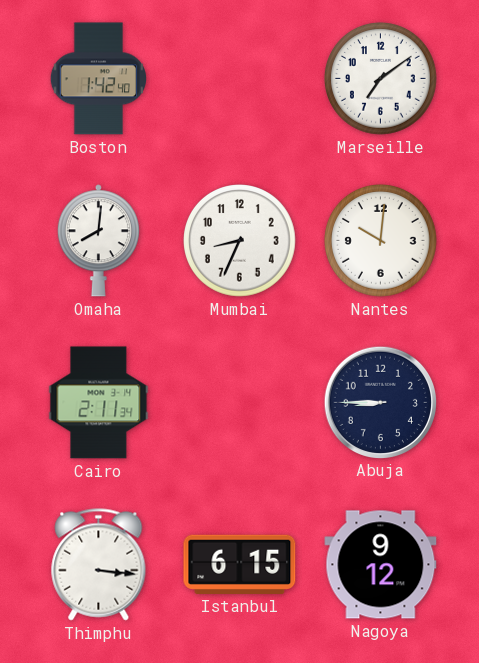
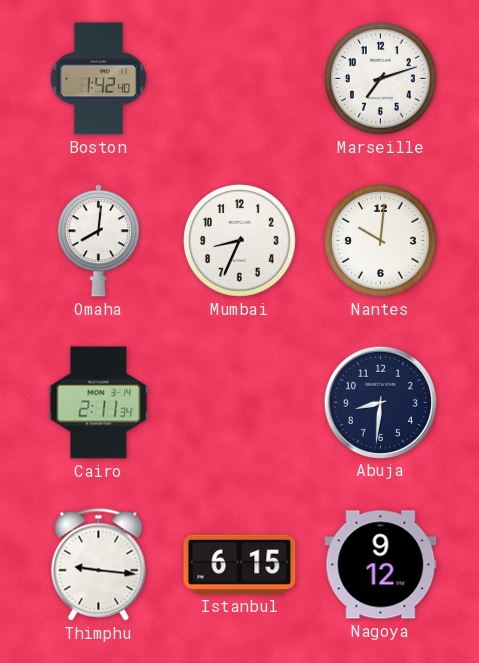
Marseille: 7:09 -> 7:12 (381, 79)
Abuja: 8:45 -> 8:31 (380, 402)
Thimphu: 3:16 -> 9:16 (99, 565)
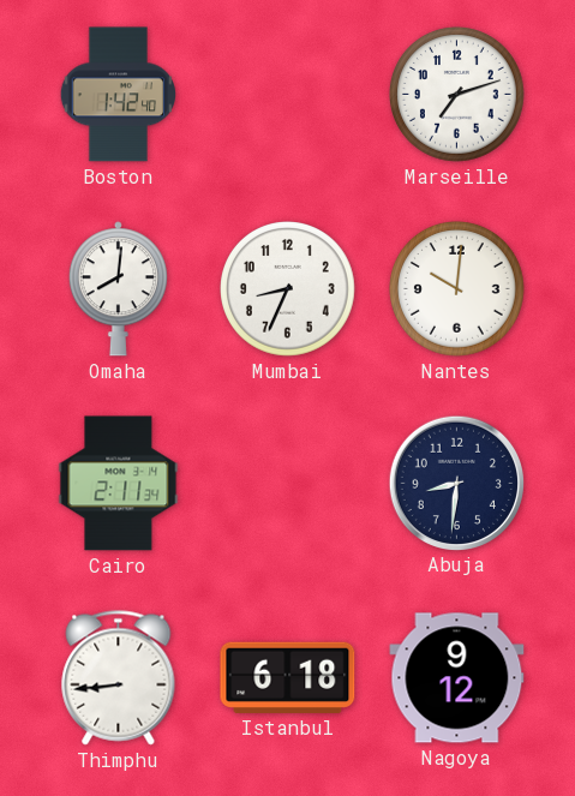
Thimphu: 9:16 -> 8:44 (119, 678)
Istanbul: 6:15 -> 6:18 (288, 677)
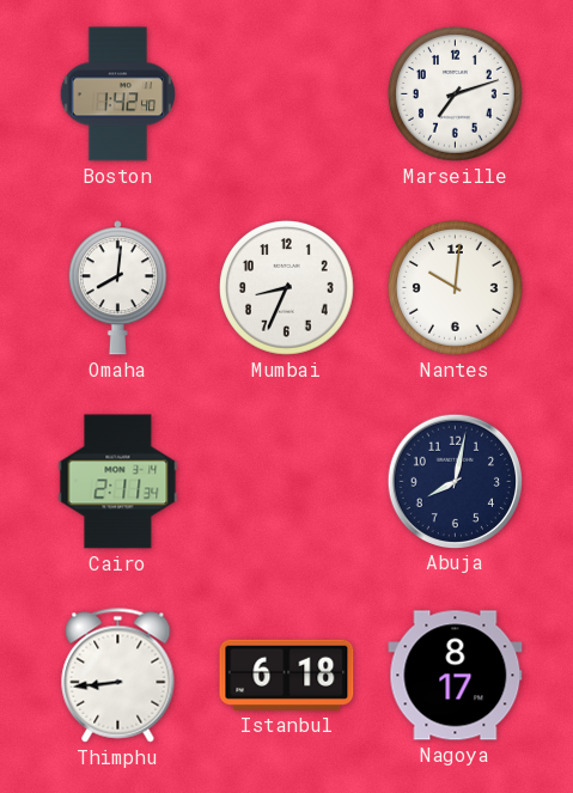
Abuja: 8:31 -> 8:02 (455, 481)
Nagoya: 9:12 -> 8:17 (456, 676)
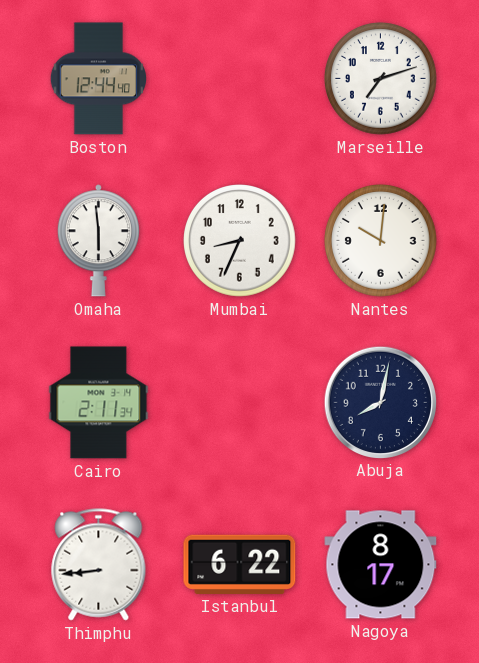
Boston: 1:42 -> 12:44 (98, 79)
Omaha: 8:01 -> 5:59 (98, 241)
Istanbul: 6:18 -> 6:22 (240, 564)
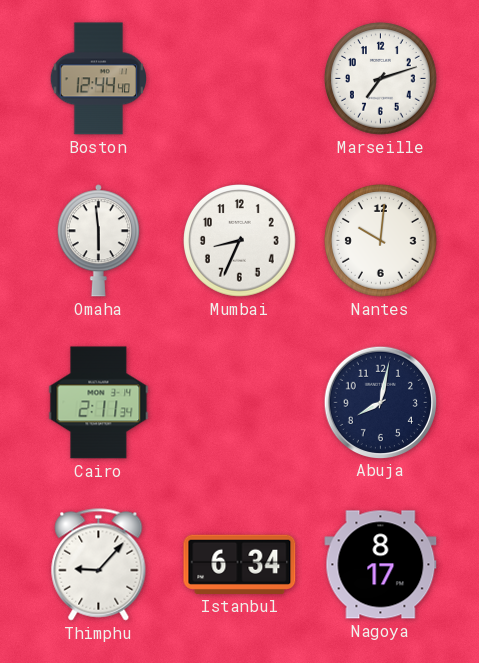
Thimphu: 8:44 -> 9:07 (99, 565)
Istanbul: 6:22 -> 6:34 (240, 564)
